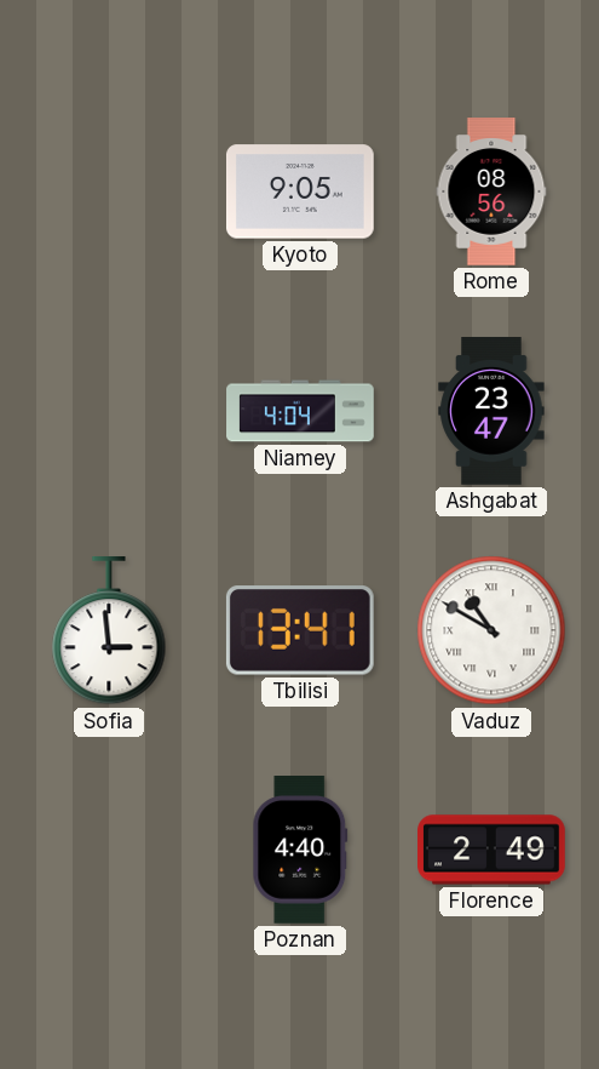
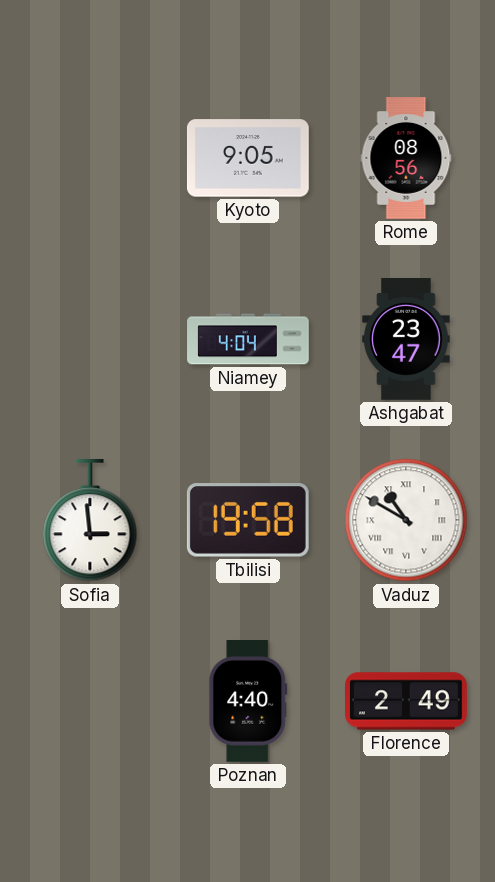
Tbilisi: 13:41 -> 19:58 (248, 520)
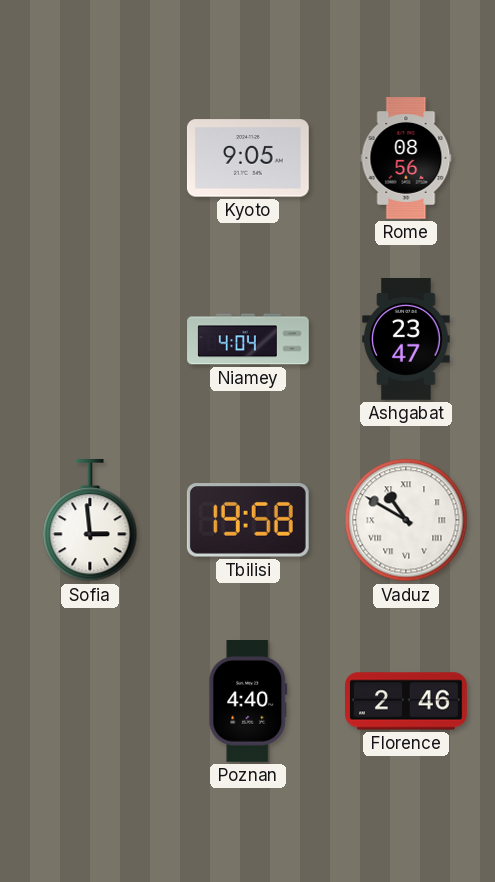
Florence: 2:49 -> 2:46 (407, 701)
